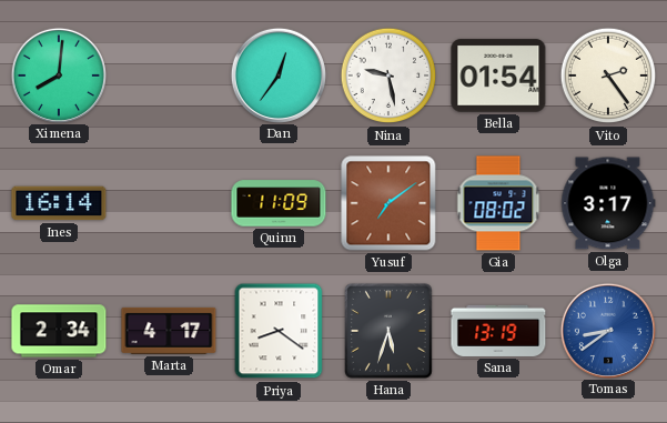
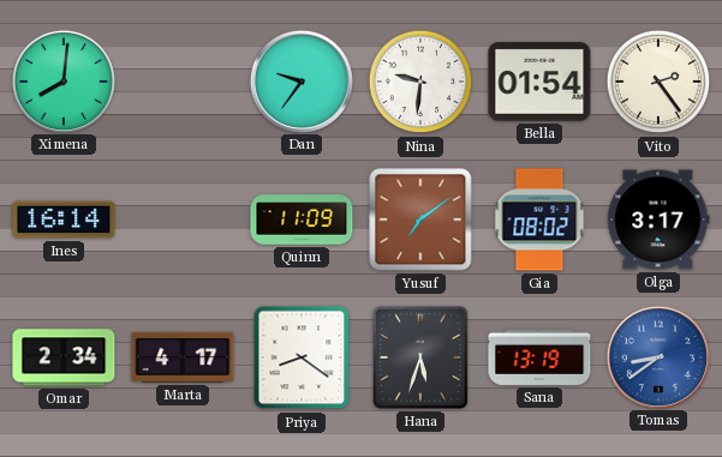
Dan: 12:36 -> 9:36 (300, 80)
Nina: 9:28 -> 9:31 (420, 82)
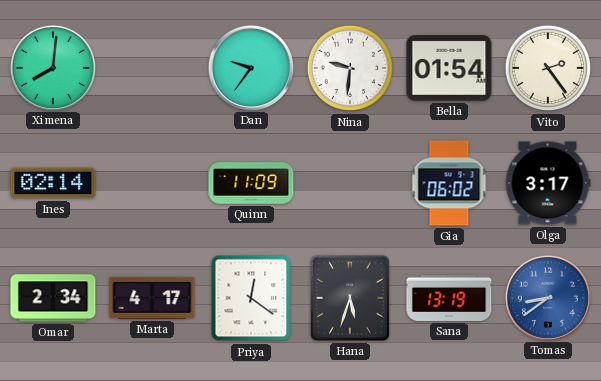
Ines: 16:14 -> 02:14 (53, 183)
Yusuf: 7:09 -> none (420, 220)
Gia: 08:02 -> 06:02 (449, 183)
Priya: 8:21 -> 12:21 (251, 298)
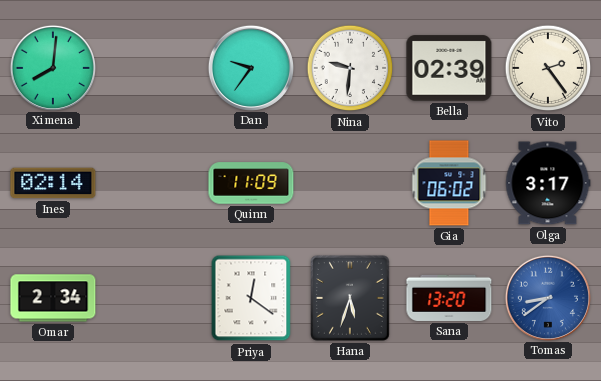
Bella: 01:54 -> 02:39 (449, 68)
Marta: 4:17 -> none (152, 298)
Sana: 13:19 -> 13:20 (449, 298)
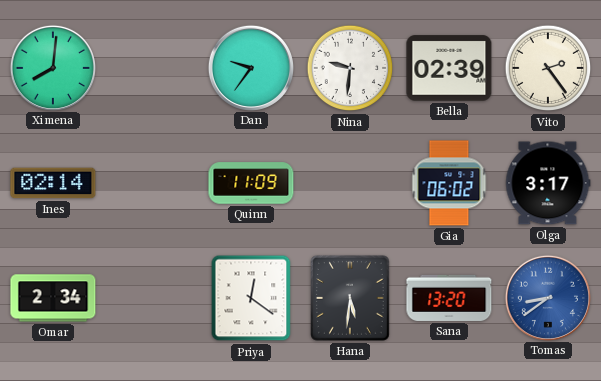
Hana: 5:33 -> 5:31 (351, 298)
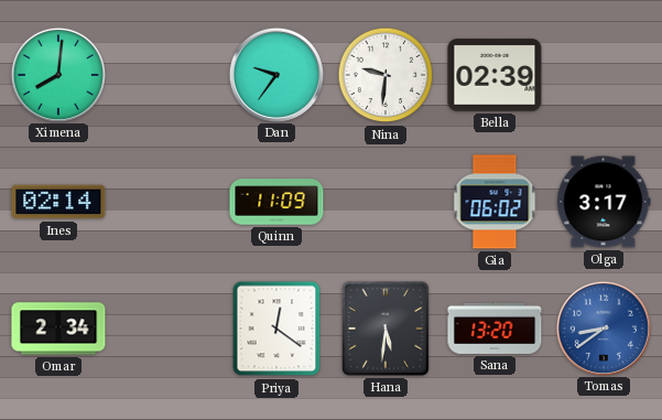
Vito: 2:24 -> none (548, 68)
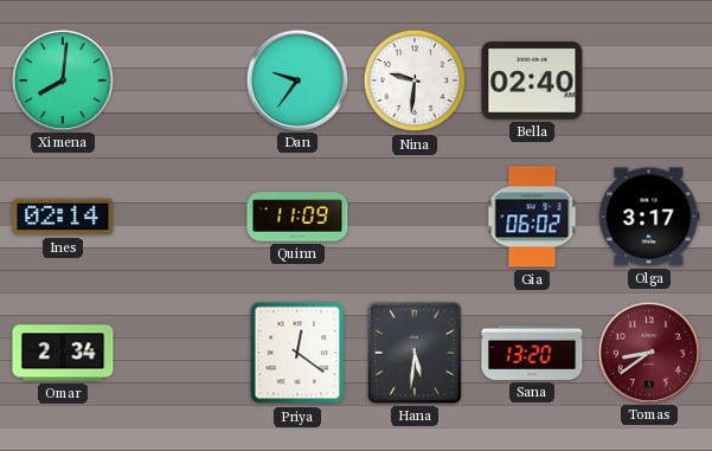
Bella: 02:39 -> 02:40 (532, 80)
Tomas dial: blue -> burgundy (648, 352)
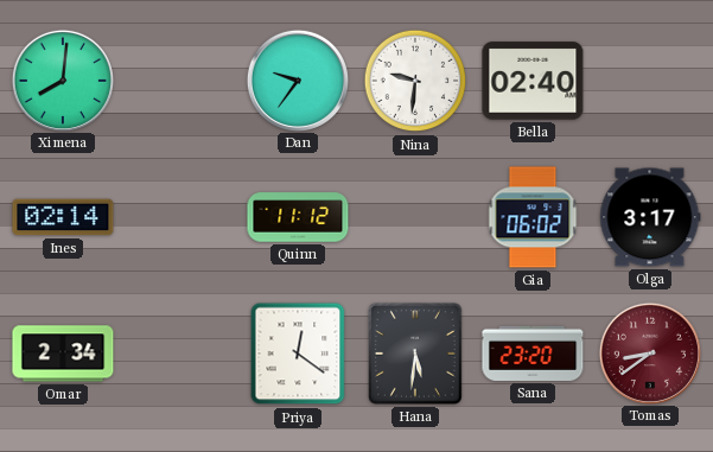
Quinn: 11:09 -> 11:12 (298, 217)
Sana: 13:20 -> 23:20 (533, 354)
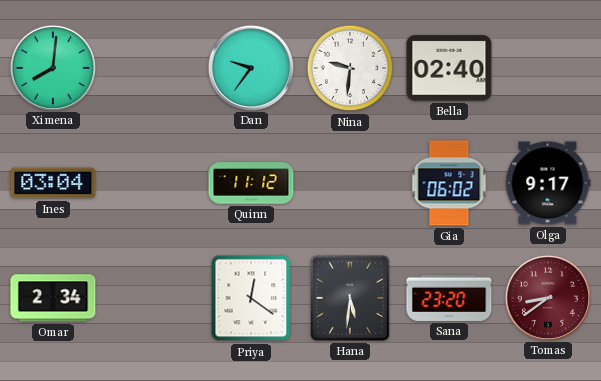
Ines: 02:14 -> 03:04 (53, 183)
Olga: 3:17 -> 9:17 (548, 183)
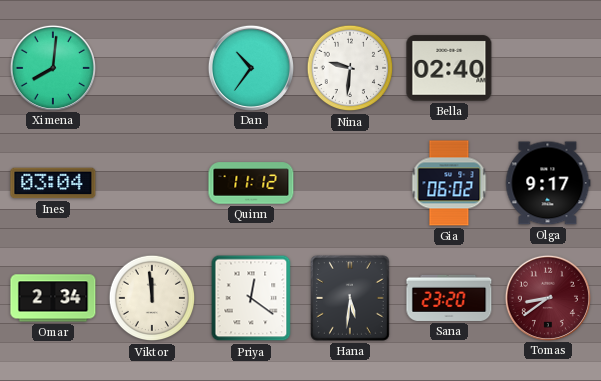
Dan: 9:36 -> 10:36 (250, 67)
Viktor: none -> 11:59 (152, 298)
